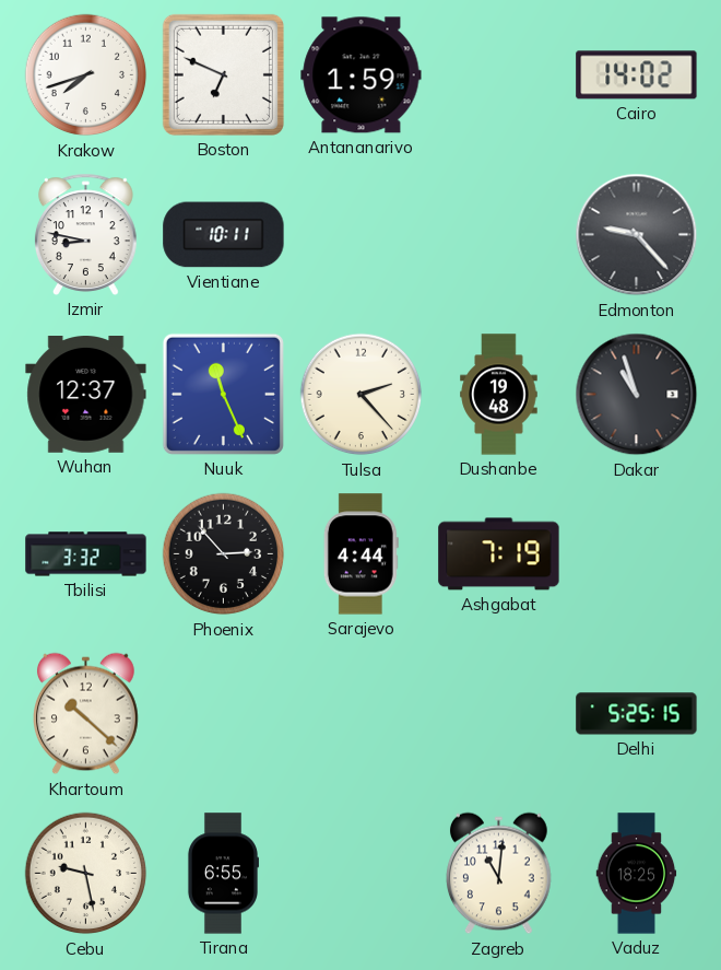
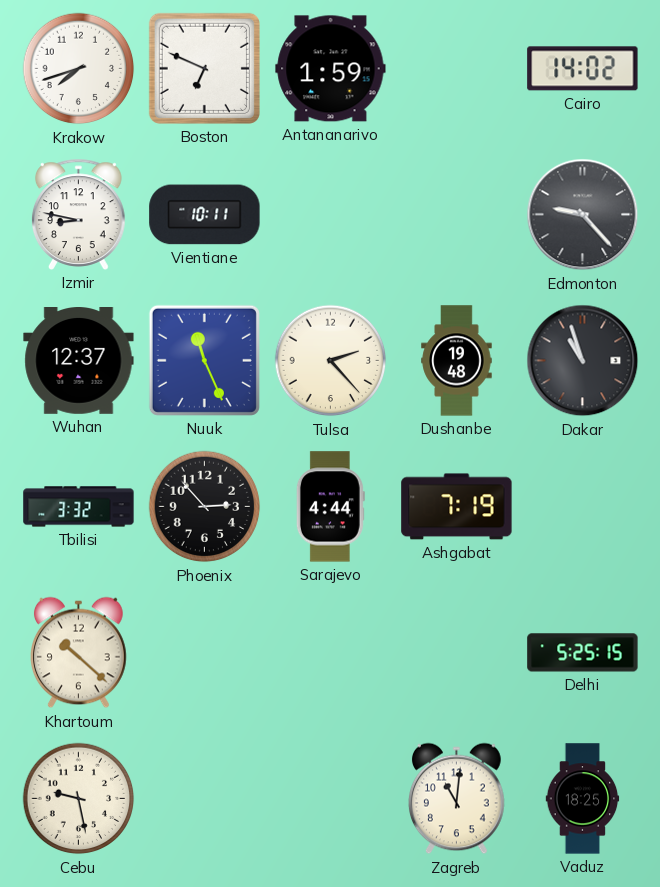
Tirana: 6:55 -> none (222, 874)
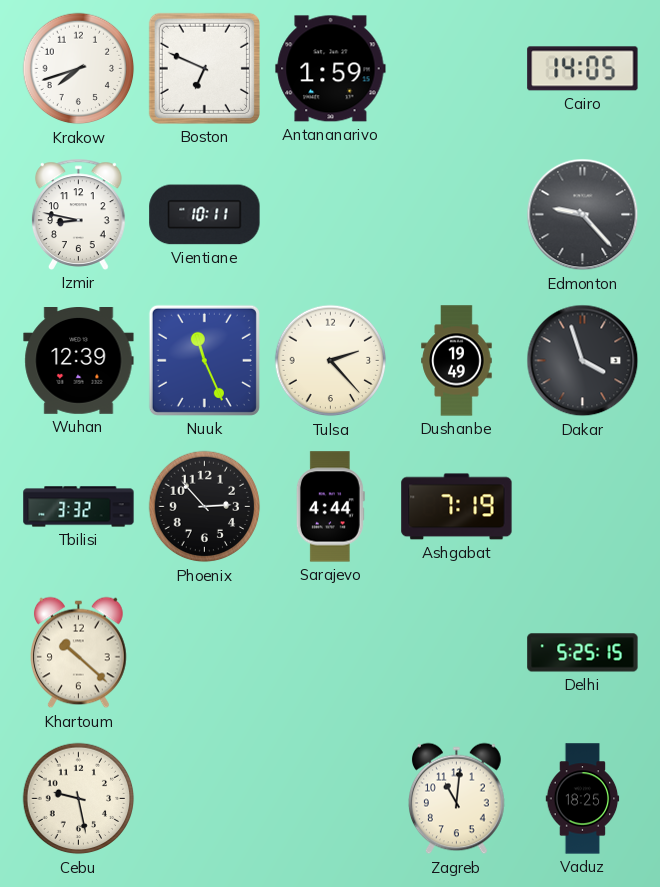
Cairo: 14:02 -> 14:05 (583, 69)
Wuhan: 12:37 -> 12:39 (79, 361)
Dushanbe: 19:48 -> 19:49 (457, 361)
Dakar: 10:57 -> 3:57 (583, 361)
